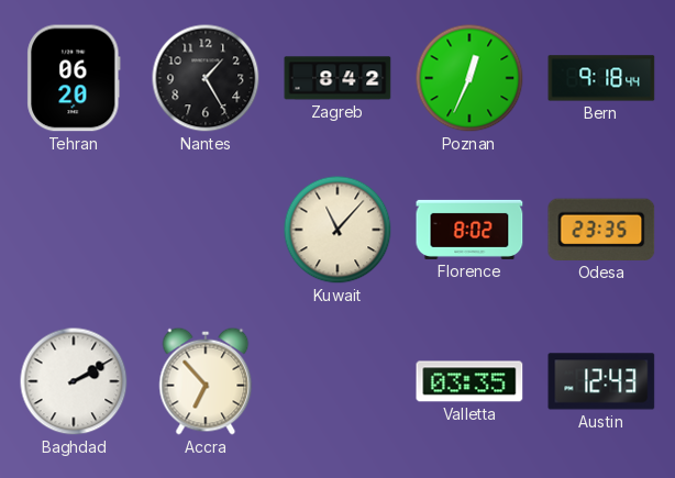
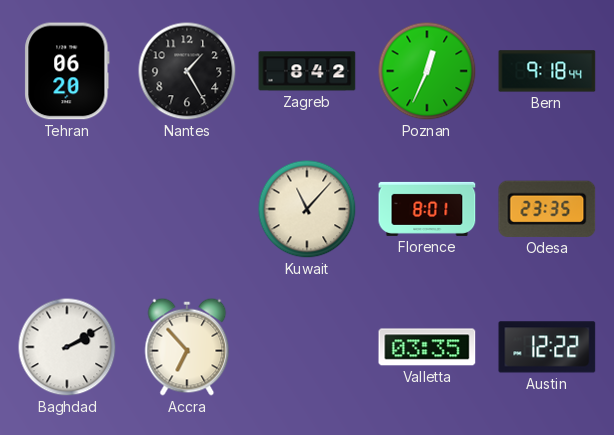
Florence: 8:02 -> 8:01 (427, 209)
Austin: 12:43 -> 12:22 (547, 347)
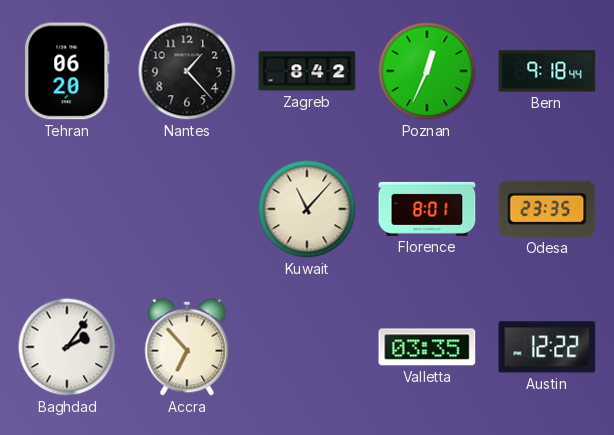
Nantes: 1:25 -> 1:23 (187, 71)
Baghdad: 2:10 -> 2:06 (67, 347)
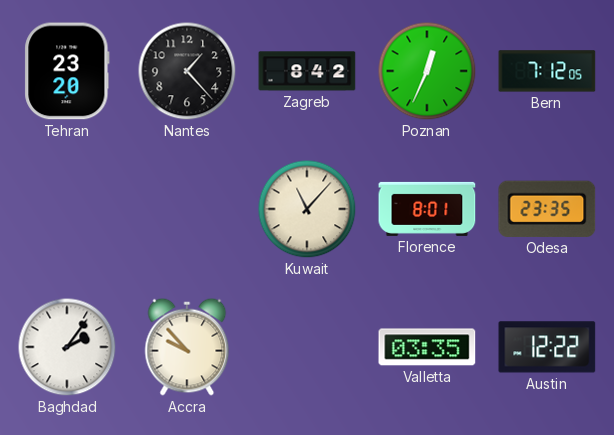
Tehran: 06:20 -> 23:20 (67, 71)
Bern: 9:18 -> 7:12 (547, 71)
Accra: 6:53 -> 9:53 (187, 347)
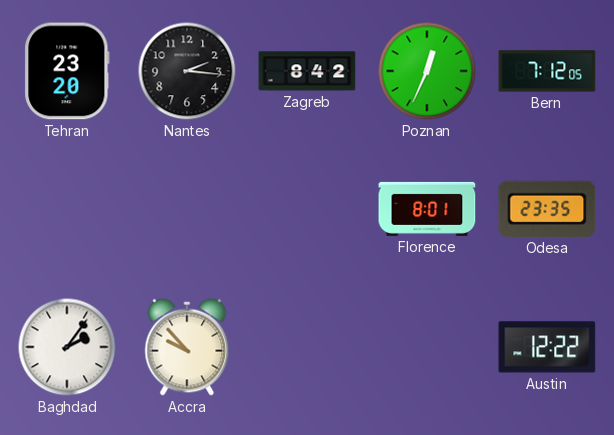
Nantes: 1:23 -> 2:16 (187, 71)
Kuwait: 11:07 -> none (307, 209)
Valletta: 03:35 -> none (427, 347)
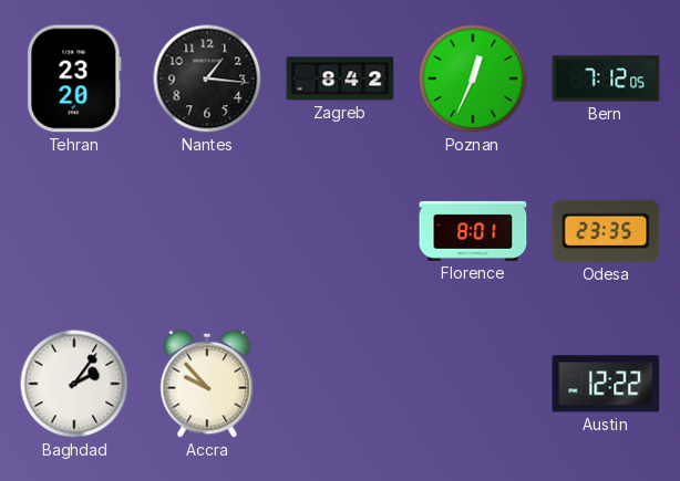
Nantes: 2:16 -> 1:16 (207, 79)
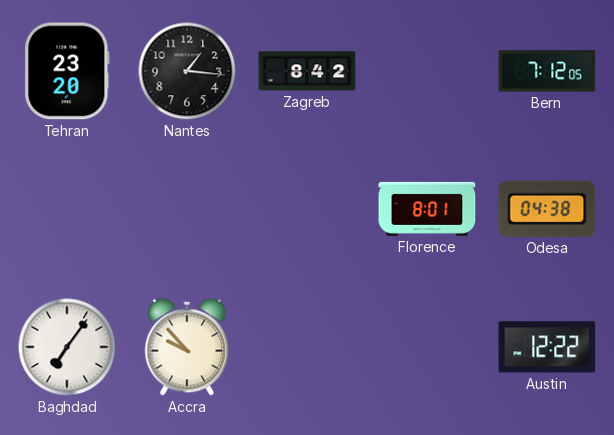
Poznan: 12:34 -> none (473, 79)
Odesa: 23:35 -> 04:38 (547, 209)
Baghdad: 2:06 -> 7:06 (67, 347)
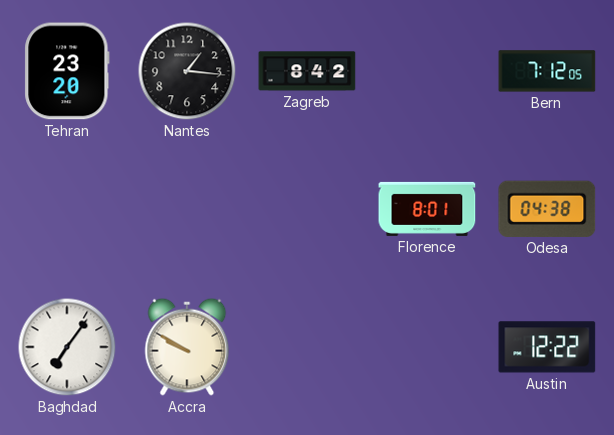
Accra: 9:53 -> 9:50 (187, 347)
